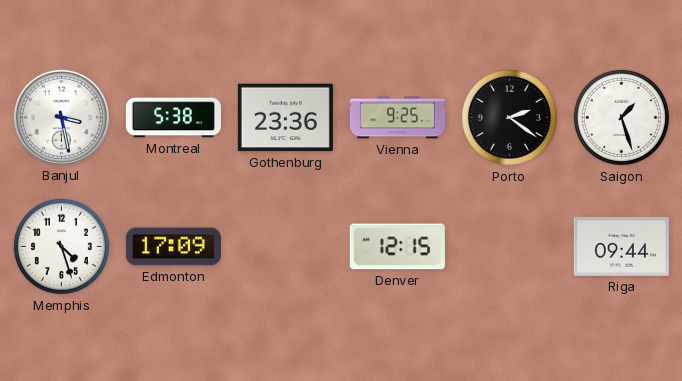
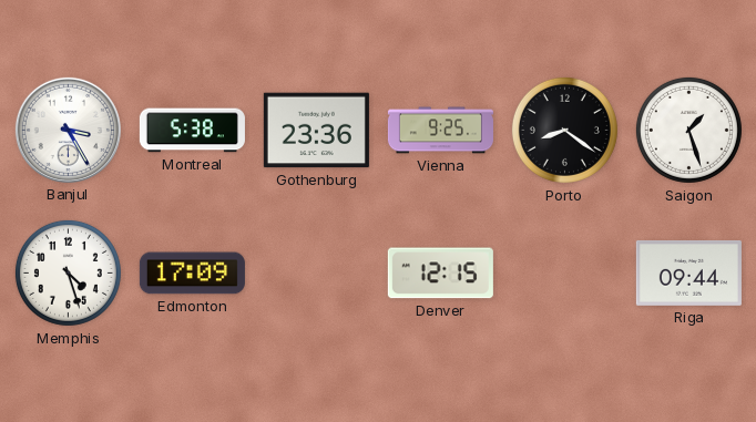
Banjul: 3:28 -> 3:25 (68, 130)
Porto: 2:21 -> 8:21 (564, 130)
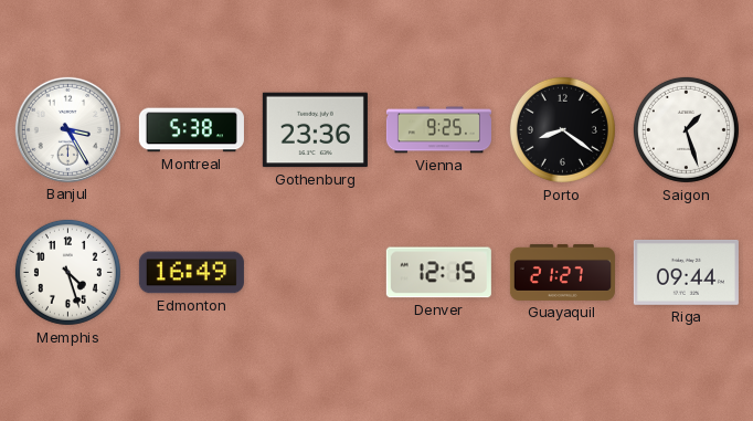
Edmonton: 17:09 -> 16:49 (191, 273)
Guayaquil: none -> 21:27 (562, 272)
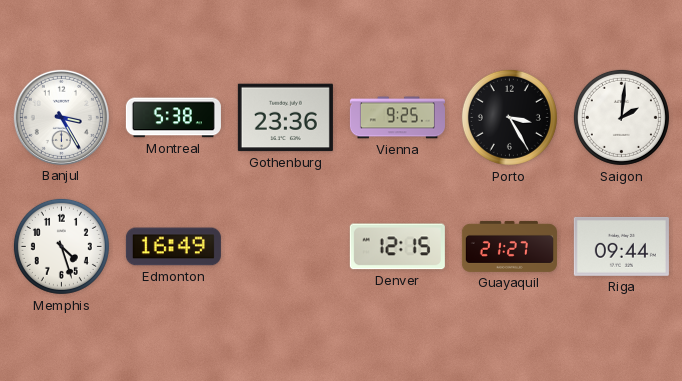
Porto: 8:21 -> 3:25 (509, 117)
Saigon: 1:27 -> 2:01 (621, 117)
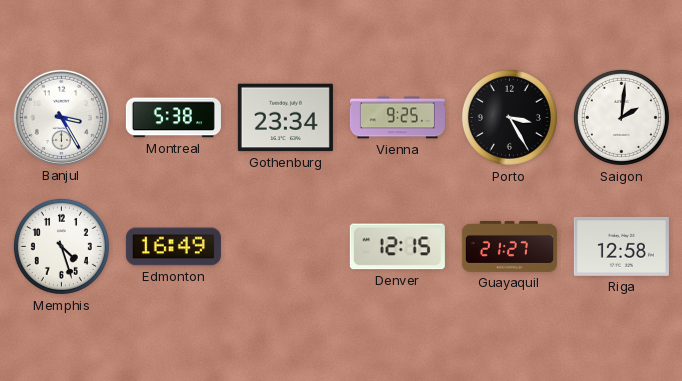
Gothenburg: 23:36 -> 23:34 (285, 118)
Riga: 09:44 -> 12:58 (621, 246)
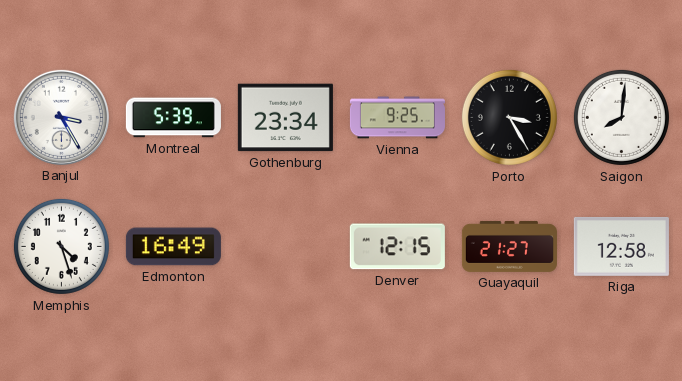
Montreal: 5:38 -> 5:39 (173, 118)
Saigon: 2:01 -> 8:01 (621, 117)
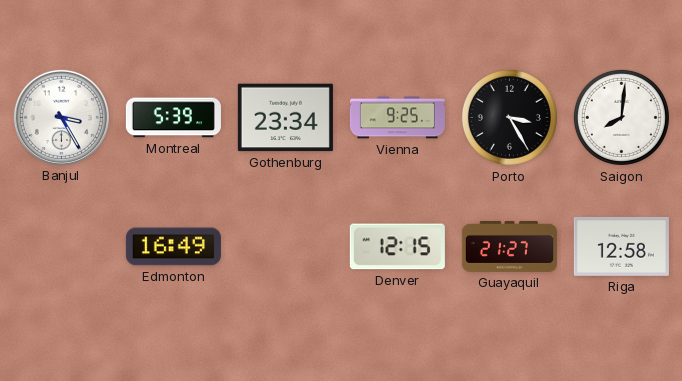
Memphis: 4:27 -> none (61, 246)
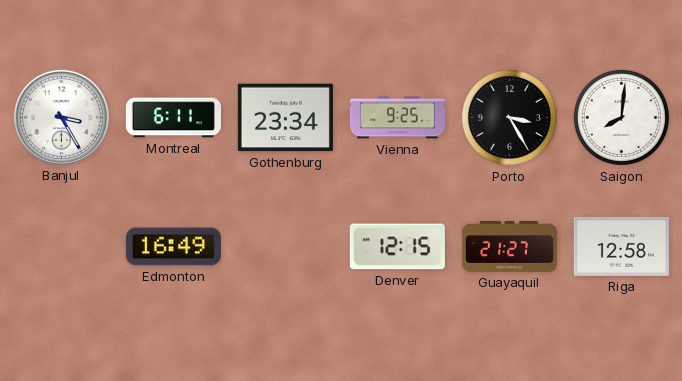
Montreal: 5:39 -> 6:11 (173, 118)
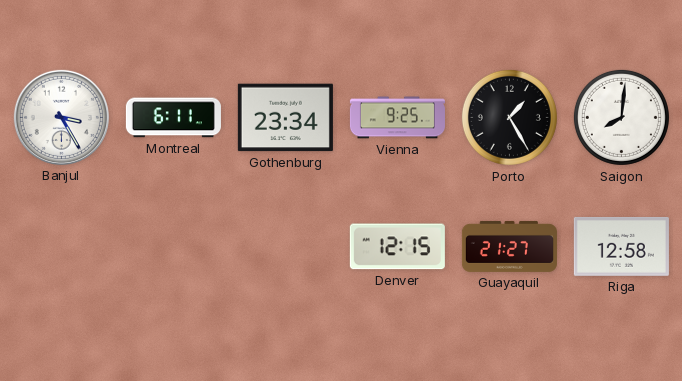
Porto: 3:25 -> 1:25 (509, 117)
Edmonton: 16:49 -> none (173, 247)
